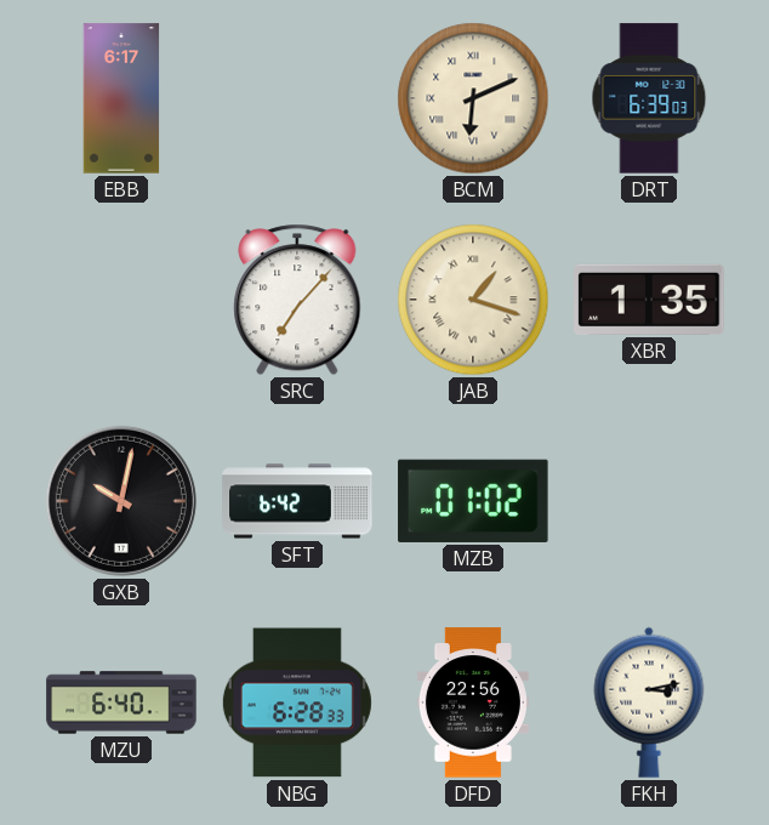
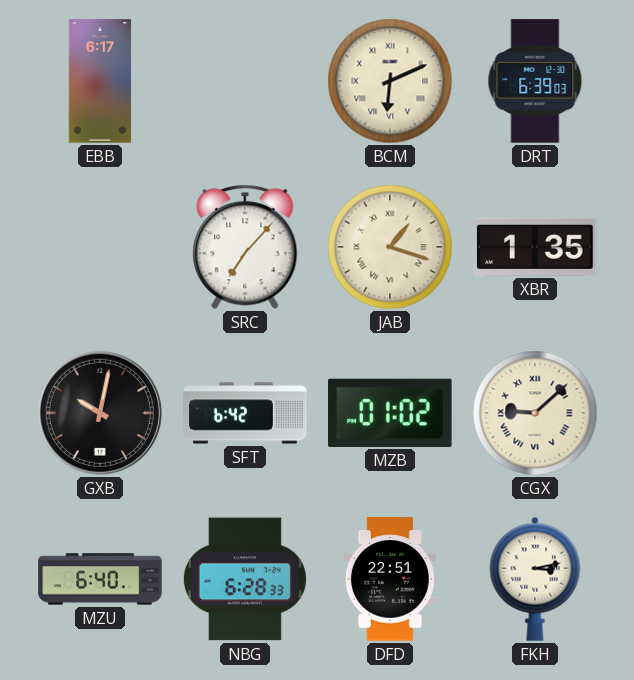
CGX: none -> 9:08 (535, 413)
DFD: 22:56 -> 22:51 (390, 579)
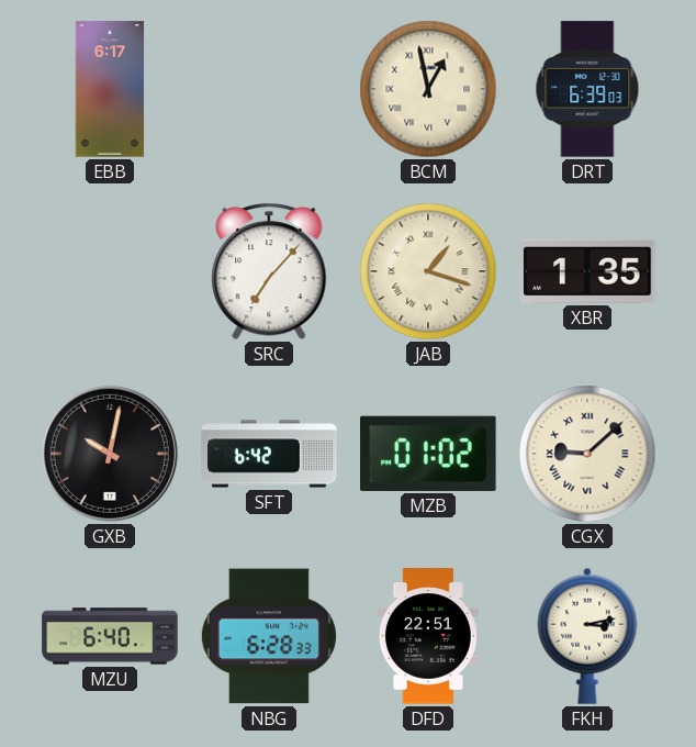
BCM: 6:11 -> 12:58 (428, 89)
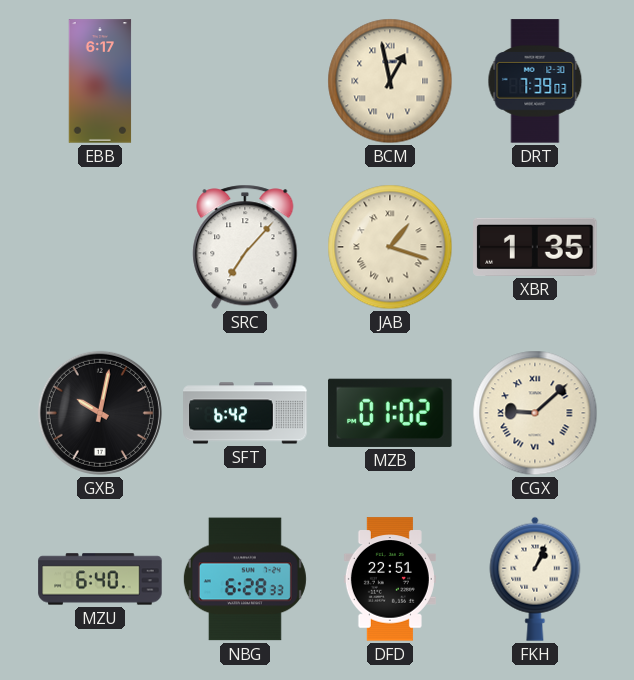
DRT: 6:39 -> 7:39 (535, 81)
FKH: 3:13 -> 1:04 (535, 579)
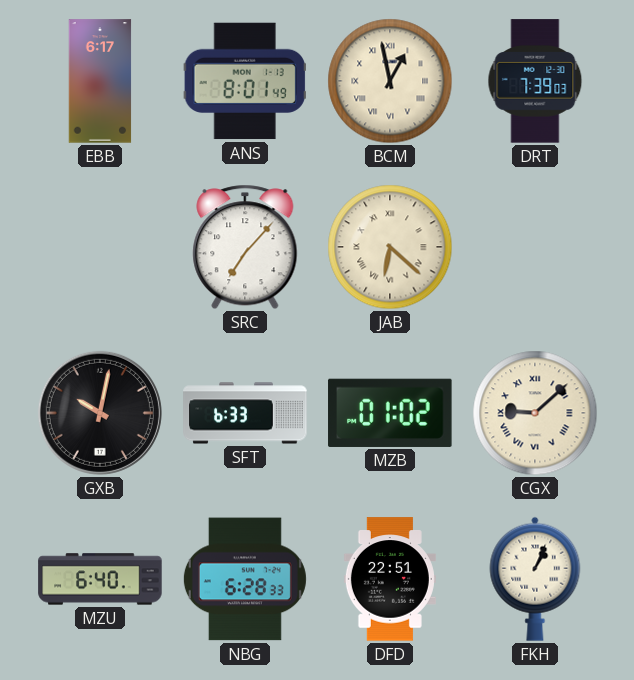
ANS: none -> 8:01 (245, 81)
JAB: 1:18 -> 6:22 (390, 247)
XBR: 1:35 -> none (535, 247)
SFT: 6:42 -> 6:33 (245, 413)
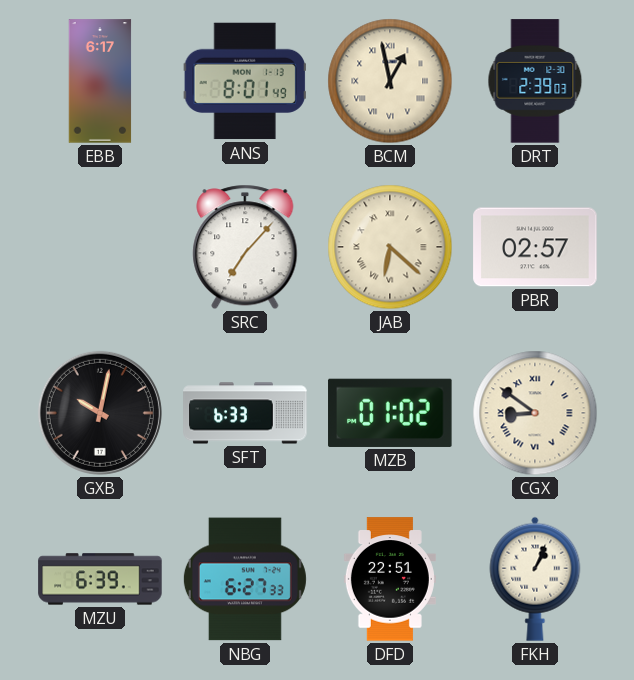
DRT: 7:39 -> 2:39 (535, 81)
PBR: none -> 02:57 (535, 247)
CGX: 9:08 -> 8:51 (535, 413)
MZU: 6:40 -> 6:39 (100, 579)
NBG: 6:28 -> 6:27 (245, 579)
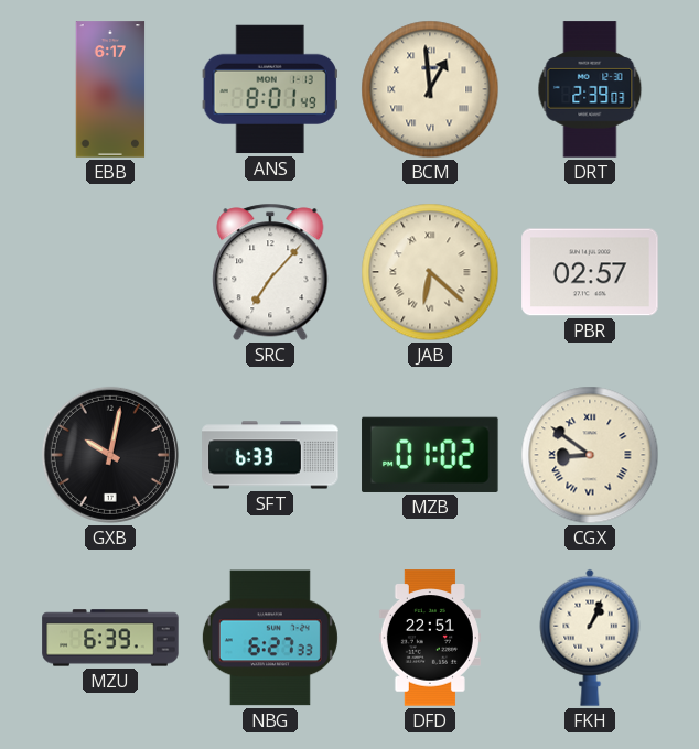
BCM: 12:58 -> 12:59 (430, 89)
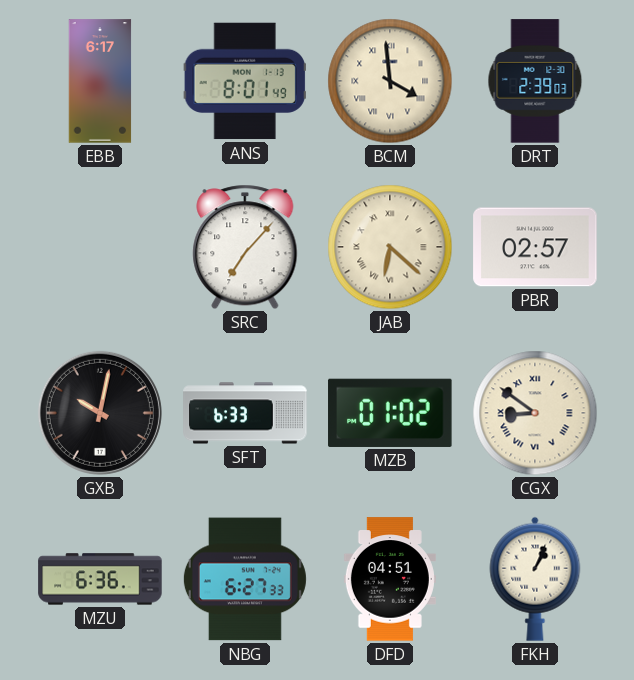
BCM: 12:59 -> 3:59 (390, 81)
MZU: 6:39 -> 6:36 (100, 579)
DFD: 22:51 -> 04:51 (390, 579)
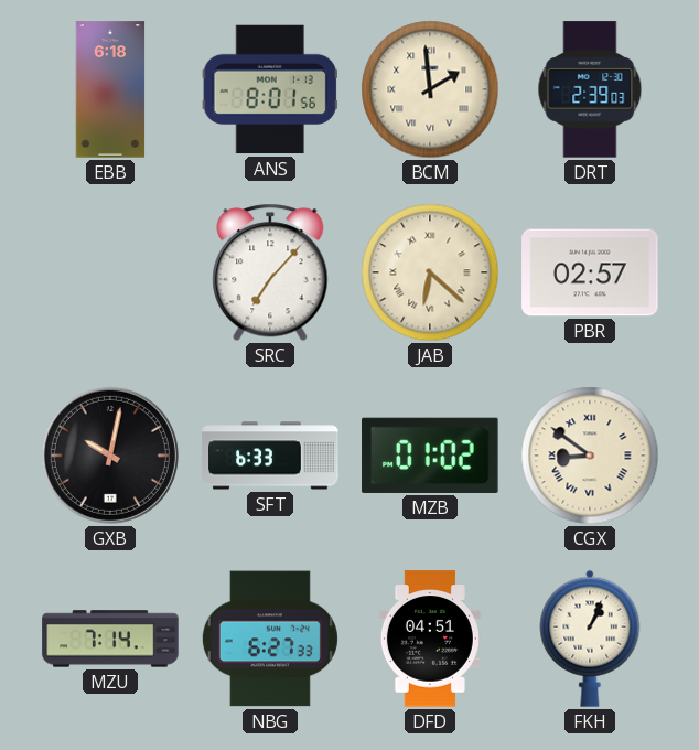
EBB: 6:17 -> 6:18 (110, 89)
ANS: 8:01:49 -> 8:01:56 (270, 89)
BCM: 3:59 -> 1:59 (430, 89)
MZU: 6:36 -> 7:14 (110, 639)
